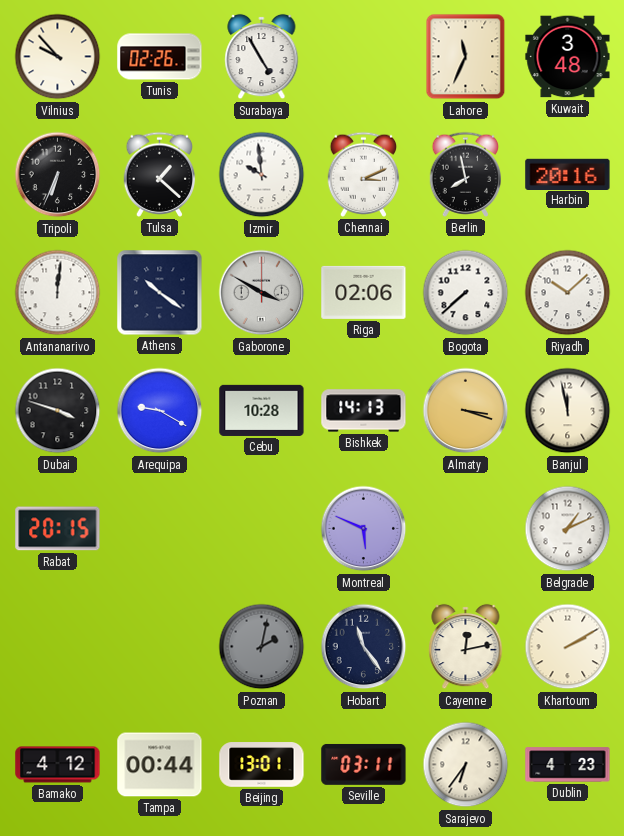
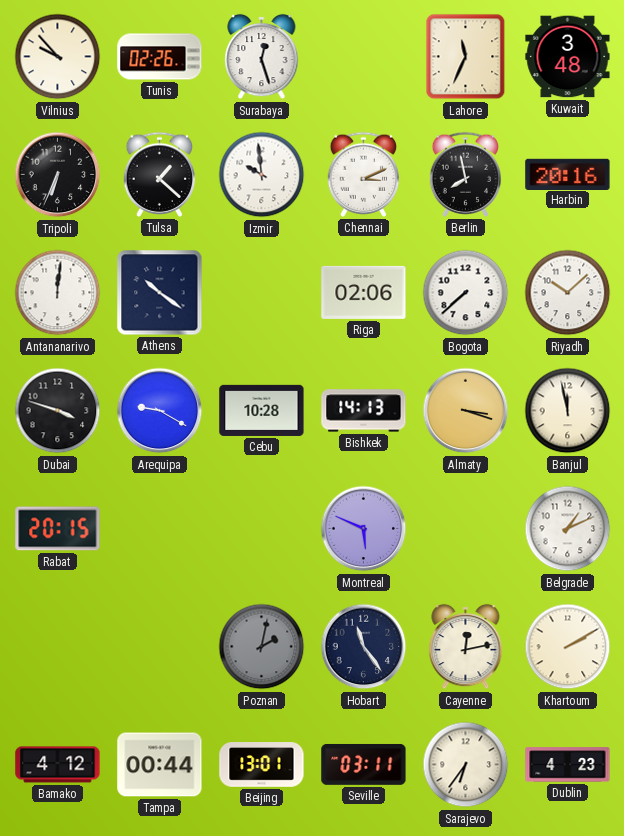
Surabaya: 4:55 -> 12:27 (262, 57)
Gaborone: 3:50 -> none (262, 293)
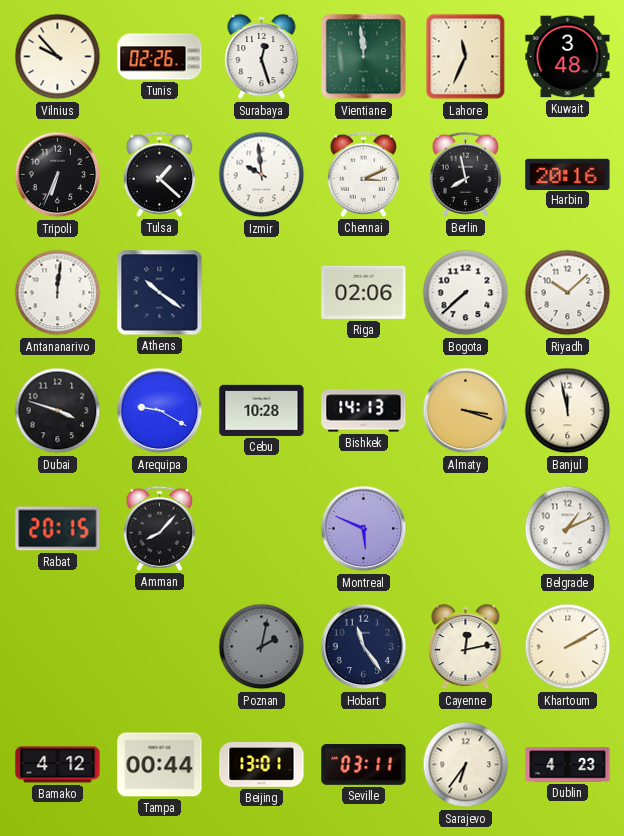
Vientiane: none -> 11:59 (364, 57)
Amman: none -> 8:07 (160, 528)
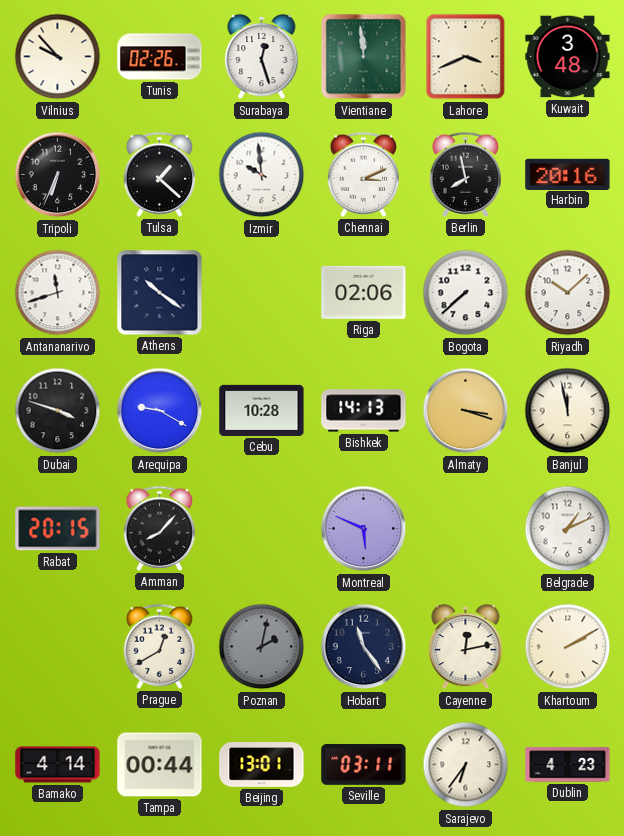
Lahore: 11:34 -> 3:41 (466, 57)
Antananarivo: 12:01 -> 11:42 (58, 293)
Prague: none -> 12:40 (160, 646)
Bamako: 4:12 -> 4:14 (58, 765)
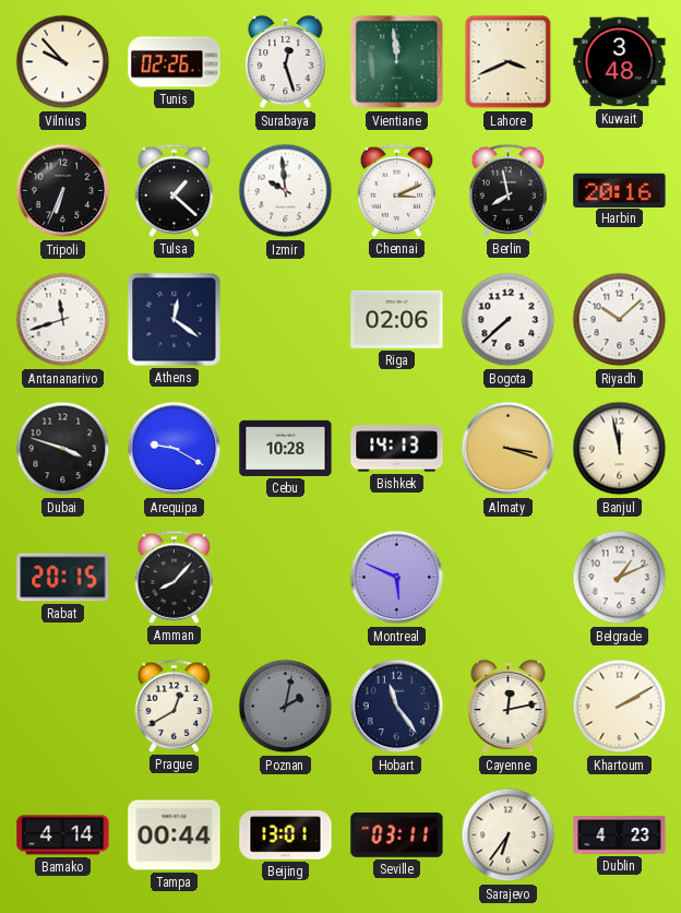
Athens: 10:21 -> 12:21 (175, 320)
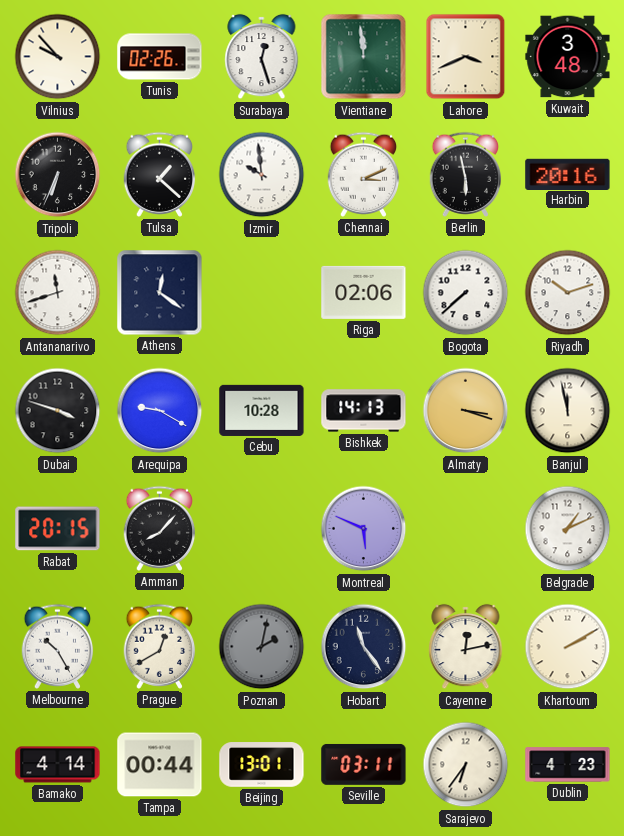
Berlin: 7:58 -> 5:58 (466, 174)
Riyadh: 10:08 -> 10:12 (568, 293)
Melbourne: none -> 10:25 (58, 646)
